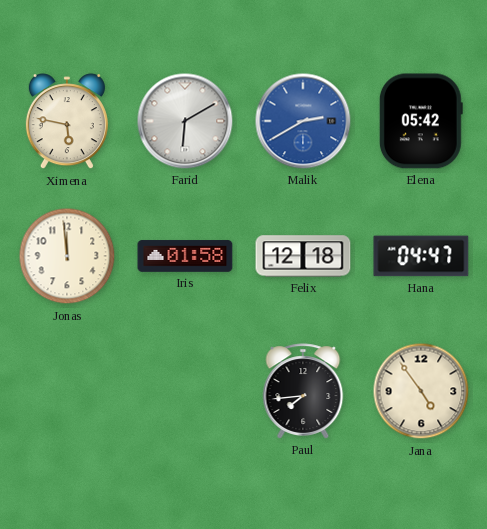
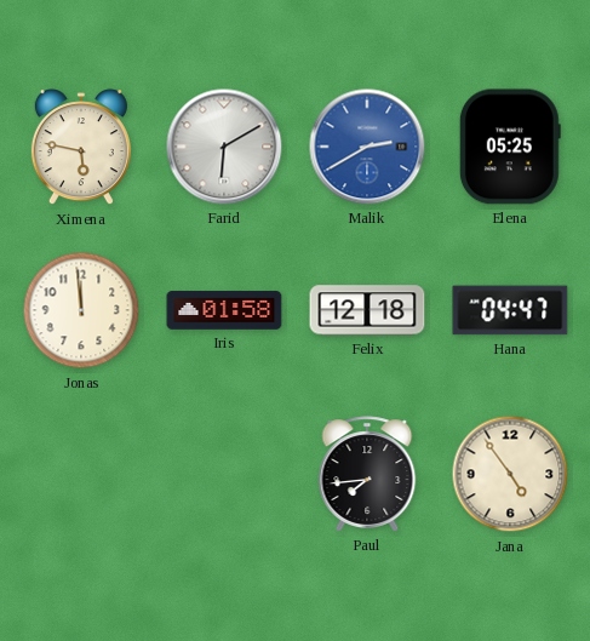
Elena: 05:42 -> 05:25 (510, 147)
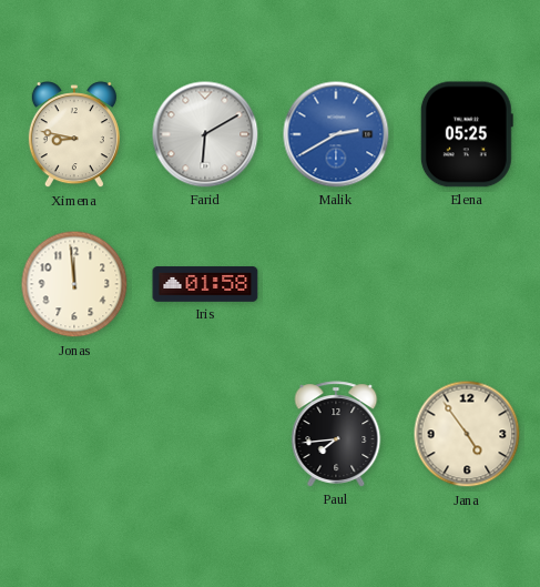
Ximena: 5:47 -> 8:47 (74, 135)
Felix: 12:18 -> none (367, 310)
Hana: 04:47 -> none (510, 310)
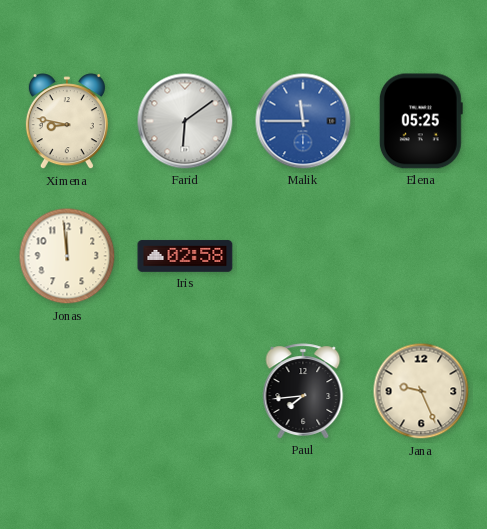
Farid: 6:10 -> 6:09 (185, 121)
Malik: 2:40 -> 11:45 (303, 121)
Iris: 01:58 -> 02:58 (185, 256)
Jana: 4:54 -> 9:26 (421, 391)
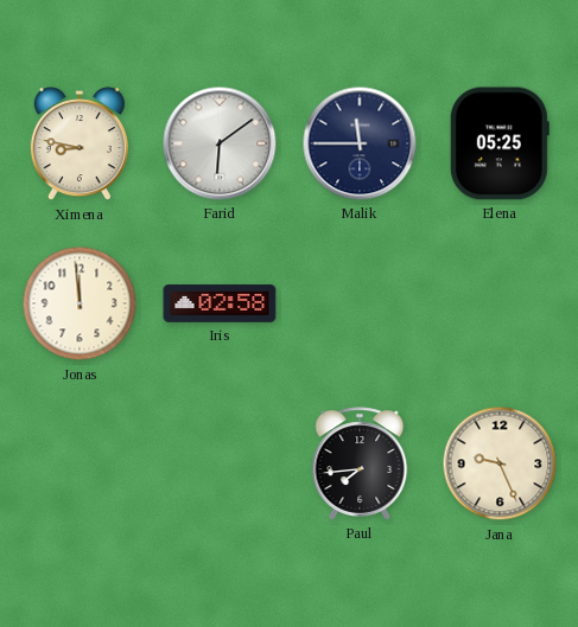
Malik dial: blue -> navy (360, 143)
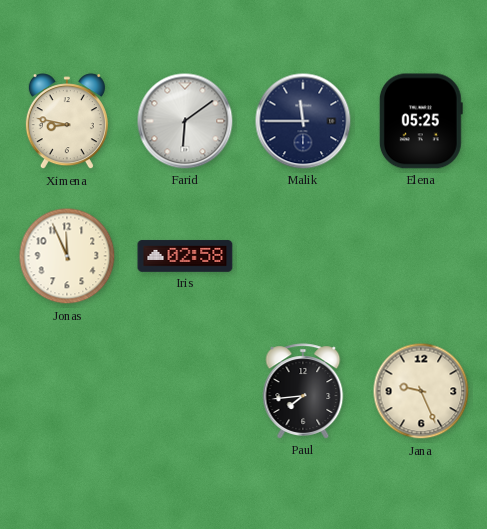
Jonas: 11:59 -> 11:56 (67, 256)
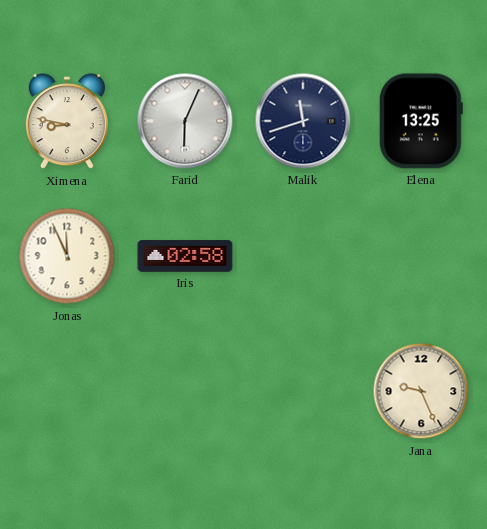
Farid: 6:09 -> 6:04 (185, 121)
Malik: 11:45 -> 11:42 (303, 121)
Elena: 05:25 -> 13:25 (421, 121)
Paul: 7:44 -> none (303, 391)
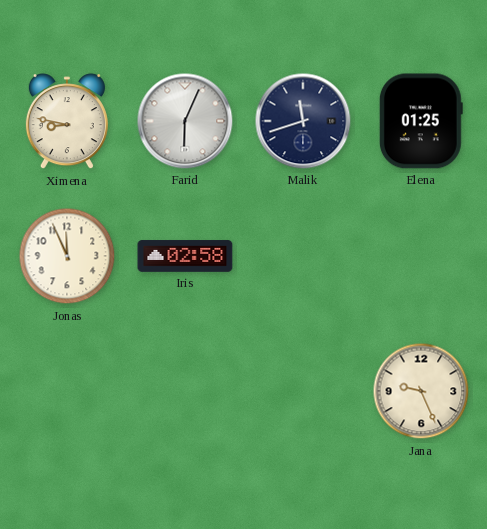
Elena: 13:25 -> 01:25 (421, 121)
